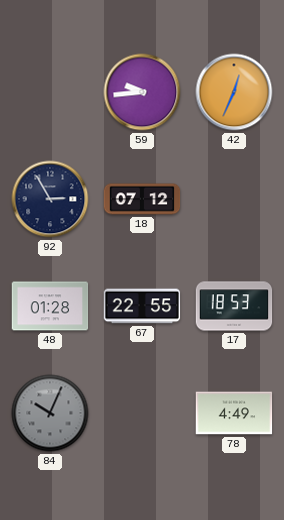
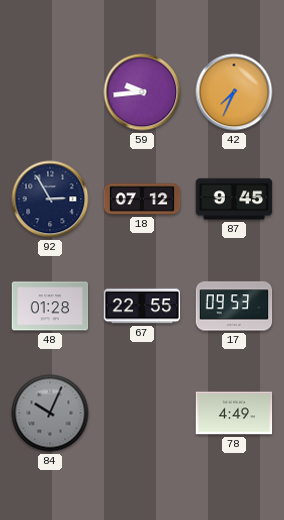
42: 12:34 -> 7:34 (234, 92)
87: none -> 9:45 (234, 199)
17: 18:53 -> 09:53 (234, 306)
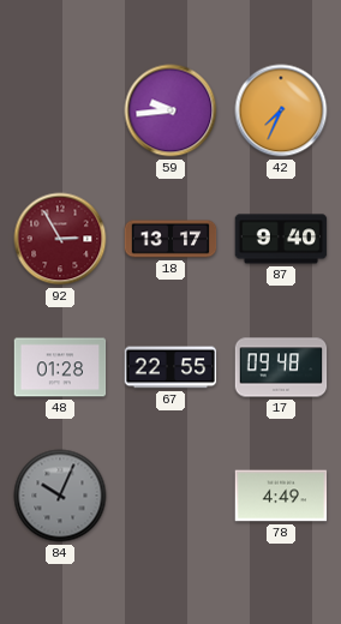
92 dial: navy -> burgundy (60, 239)
18: 07:12 -> 13:17 (170, 239)
87: 9:45 -> 9:40 (281, 239)
17: 09:53 -> 09:48 (281, 367)
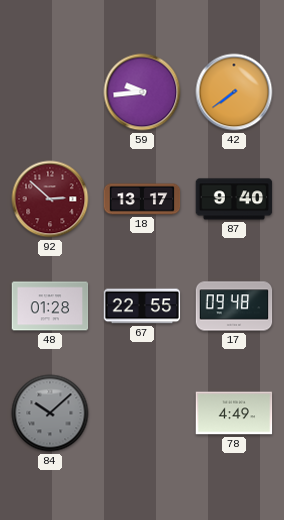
42: 7:34 -> 7:39 (234, 92)
92: 2:55 -> 2:52 (50, 199)
84: 10:04 -> 10:08 (50, 413)
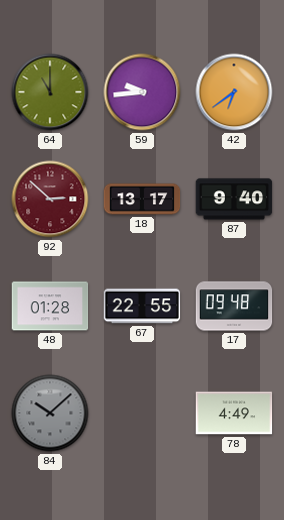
64: none -> 11:00 (50, 92)
42: 7:39 -> 6:39 (234, 92)
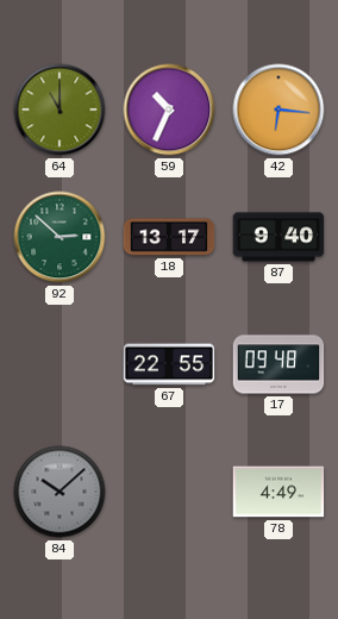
59: 9:44 -> 10:34 (169, 110)
42: 6:39 -> 6:16 (278, 110)
92 dial: burgundy -> green (60, 237)
48: 01:28 -> none (50, 306)
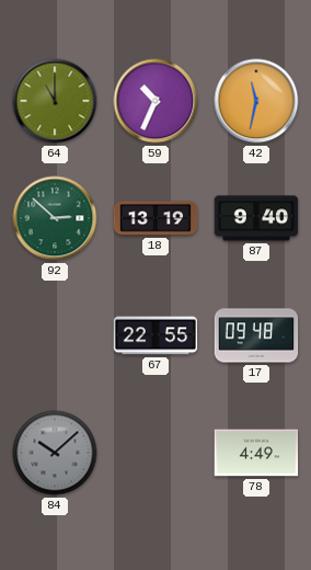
42: 6:16 -> 11:32 (256, 101)
18: 13:17 -> 13:19 (155, 218)
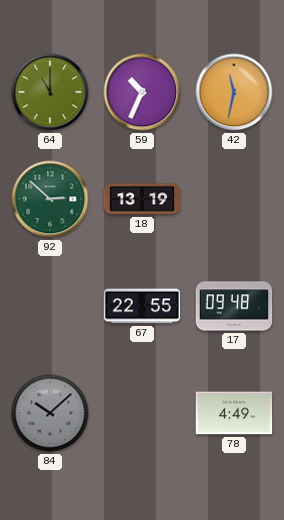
87: 9:40 -> none (256, 218)
